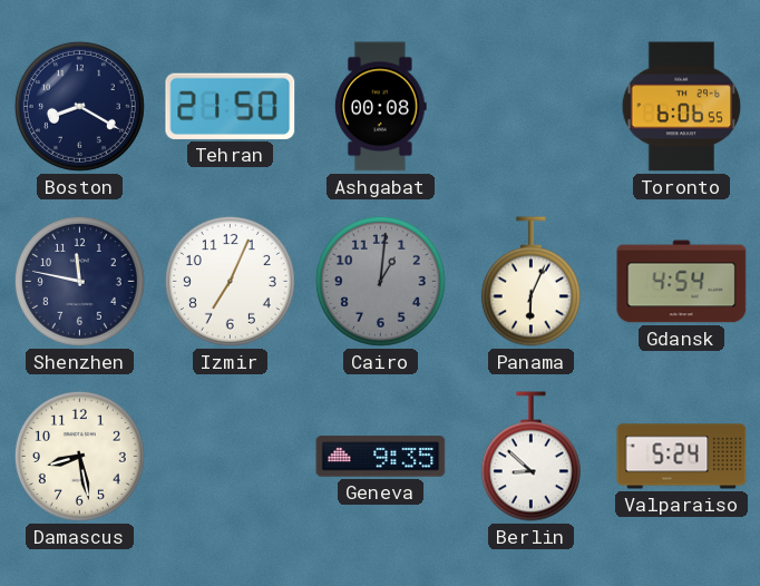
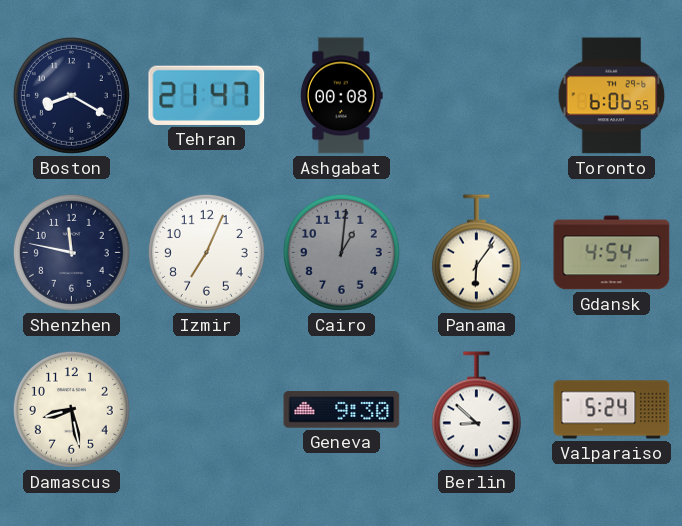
Tehran: 21:50 -> 21:47 (207, 95)
Panama: 6:04 -> 6:06 (476, 253)
Geneva: 9:35 -> 9:30 (342, 410)
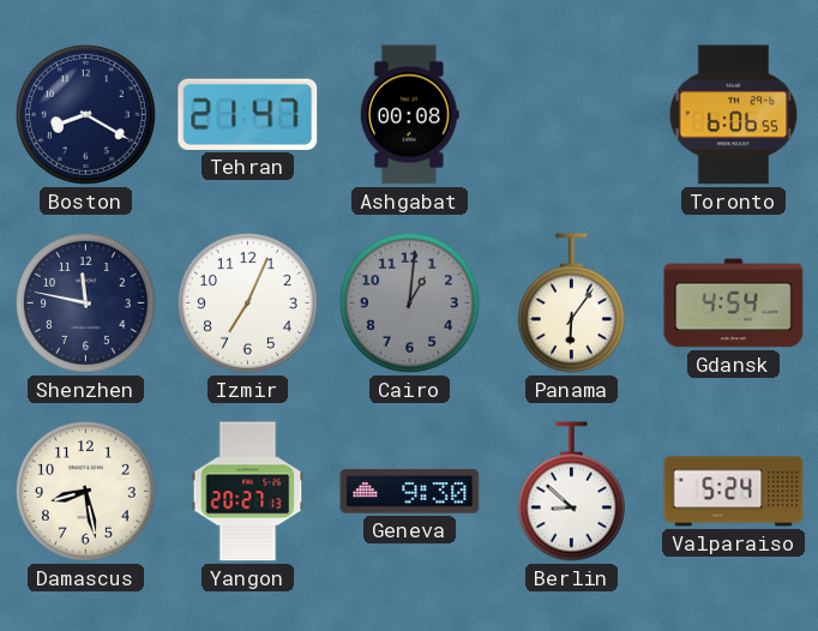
Yangon: none -> 20:27 (248, 492)
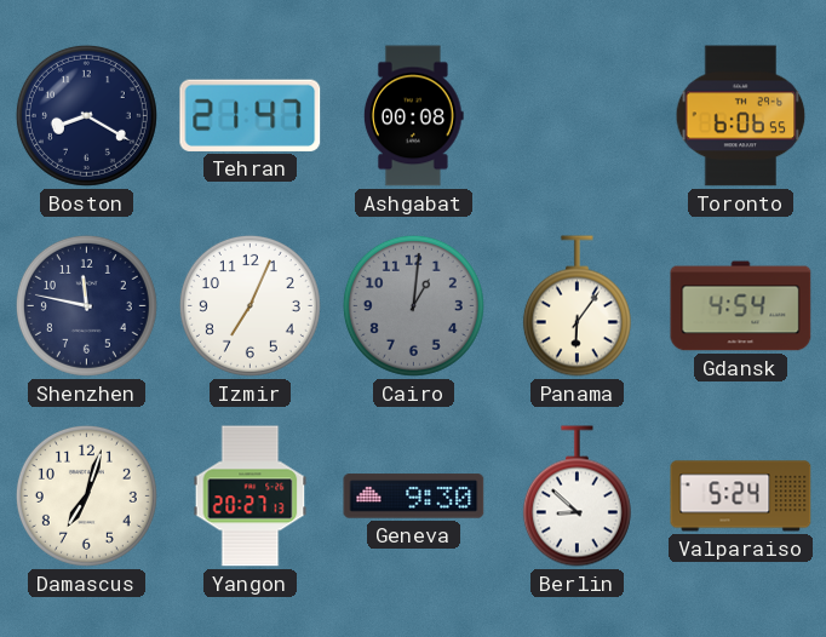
Damascus: 8:28 -> 7:03 (86, 495)
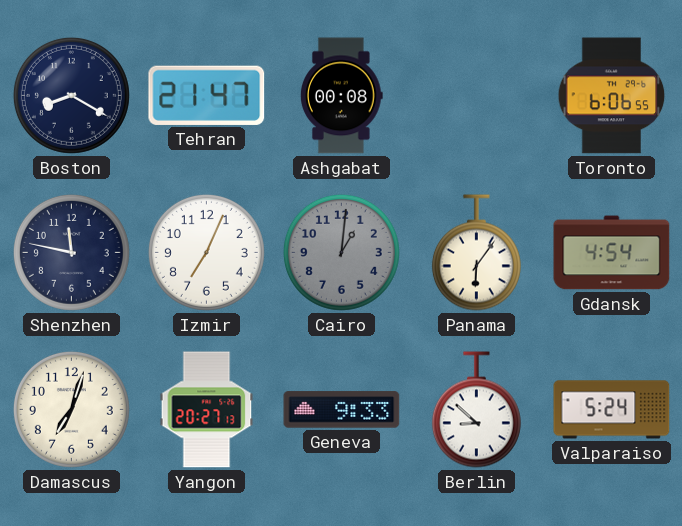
Geneva: 9:30 -> 9:33 (342, 410)
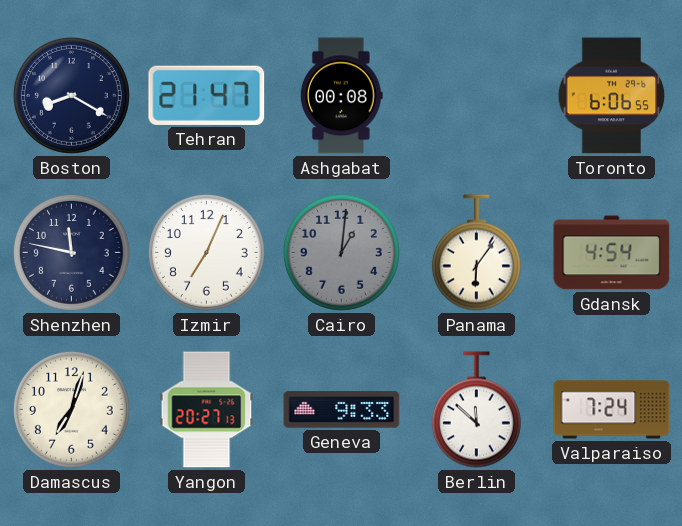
Berlin: 8:52 -> 11:52 (476, 410)
Valparaiso: 5:24 -> 7:24 (612, 410)
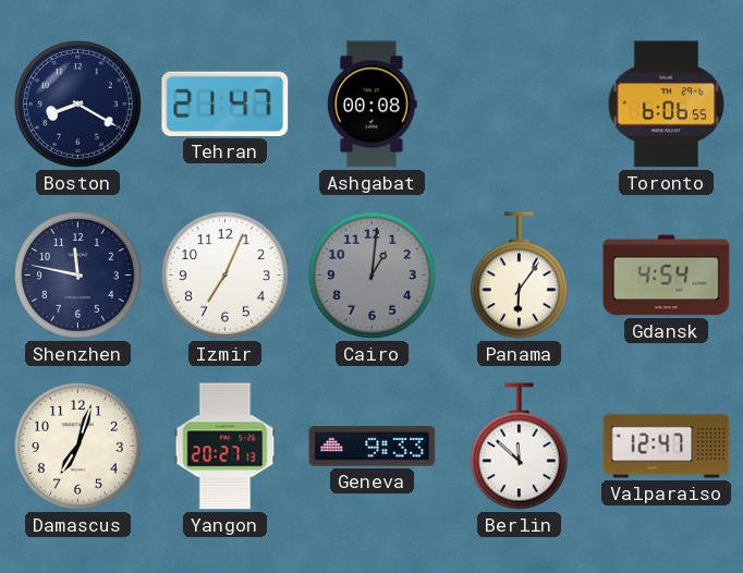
Valparaiso: 7:24 -> 12:47 (667, 447)
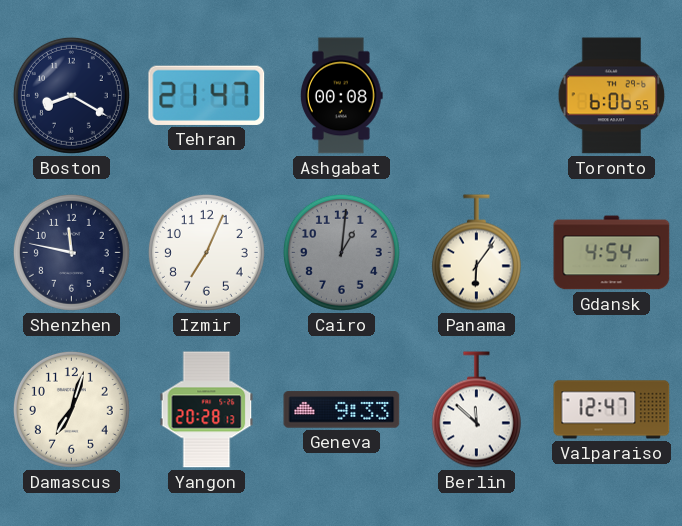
Yangon: 20:27 -> 20:28 (207, 410)
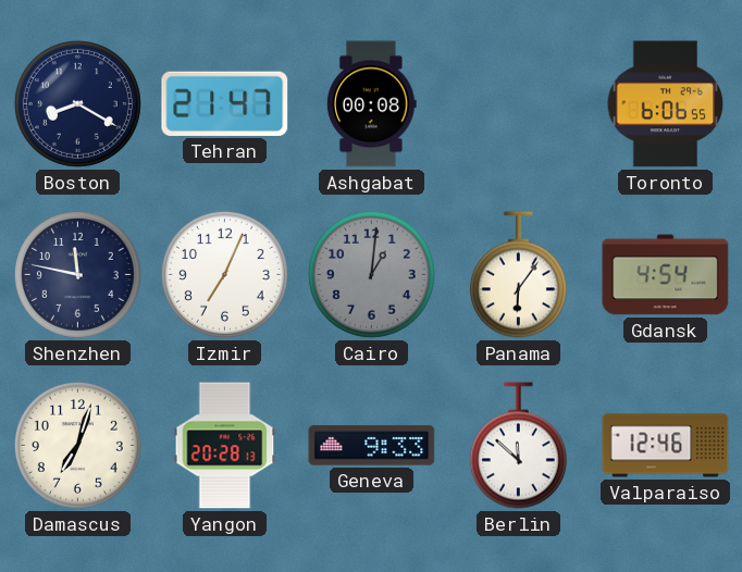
Valparaiso: 12:47 -> 12:46 (666, 446)
